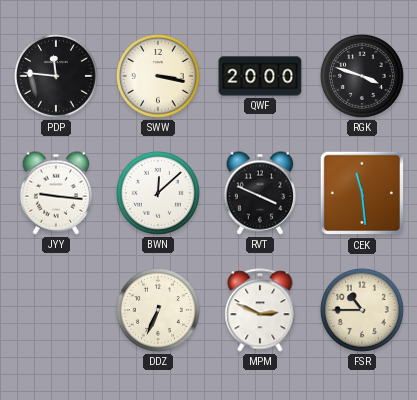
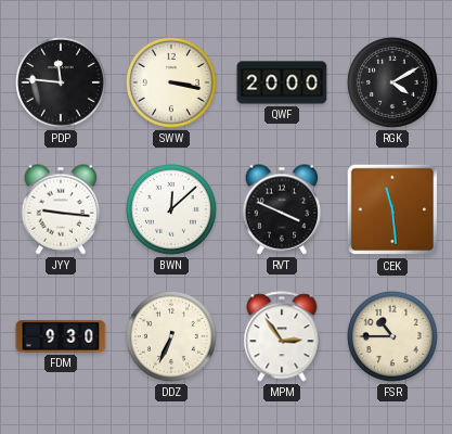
RGK: 3:48 -> 4:10 (392, 82)
FDM: none -> 9:30 (61, 336)
MPM: 2:49 -> 2:54 (282, 336)
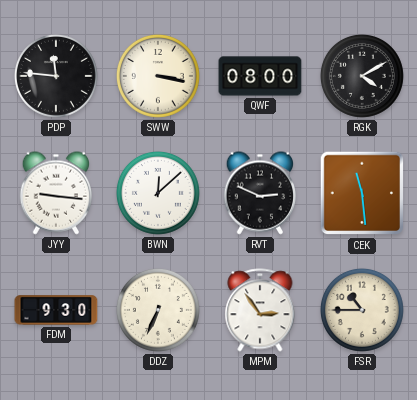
QWF: 20:00 -> 08:00 (260, 76)
RVT: 3:49 -> 2:49 (260, 193)
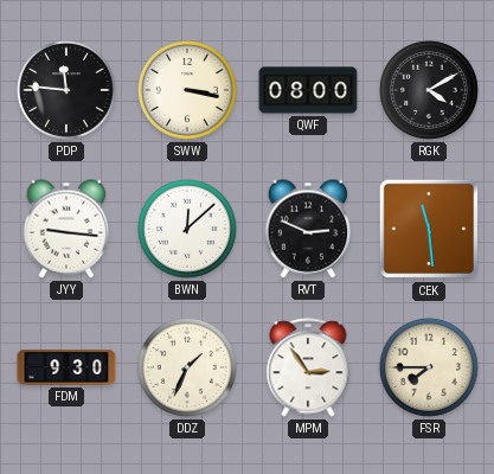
DDZ: 6:34 -> 1:34 (187, 367)
FSR: 10:45 -> 7:45 (429, 367)
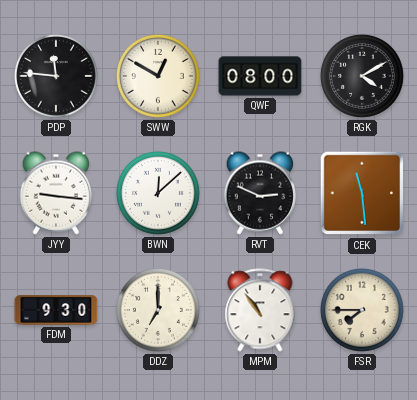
SWW: 3:17 -> 12:50 (158, 76)
DDZ: 1:34 -> 7:00 (158, 310)
MPM: 2:54 -> 10:54 (260, 310)
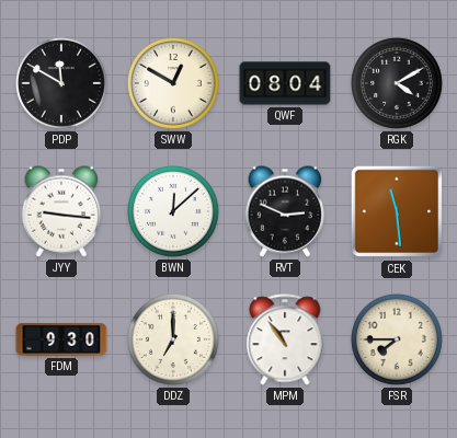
PDP: 11:46 -> 11:50 (61, 83)
QWF: 08:00 -> 08:04 (285, 83)
